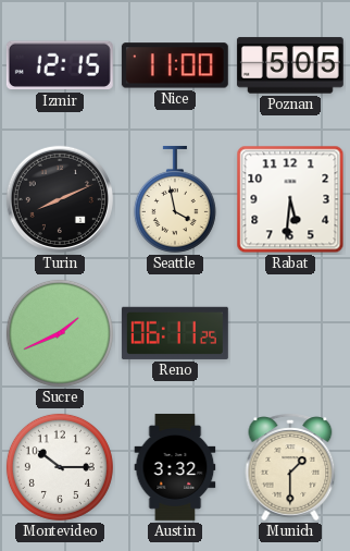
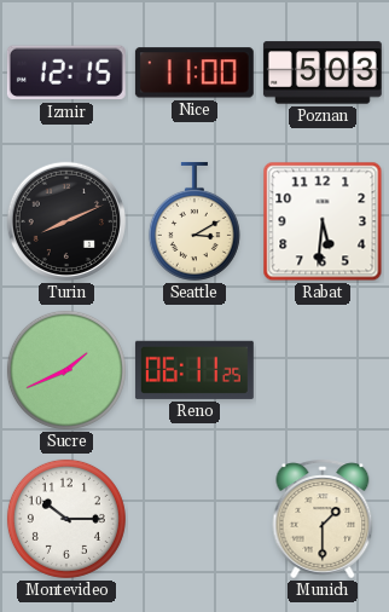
Poznan: 5:05 -> 5:03 (323, 73)
Seattle: 3:58 -> 3:10 (194, 221)
Austin: 3:32 -> none (175, 467)
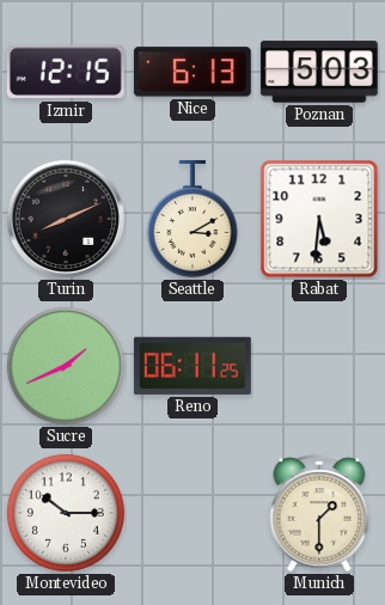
Nice: 11:00 -> 6:13 (192, 72)
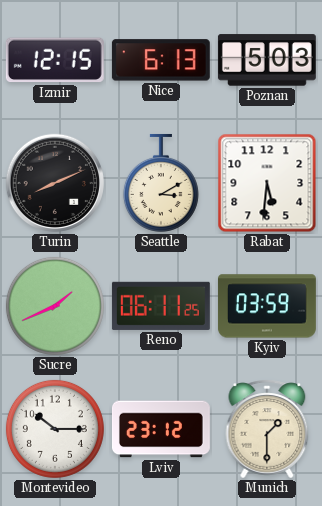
Kyiv: none -> 03:59 (267, 306)
Lviv: none -> 23:12 (161, 429)
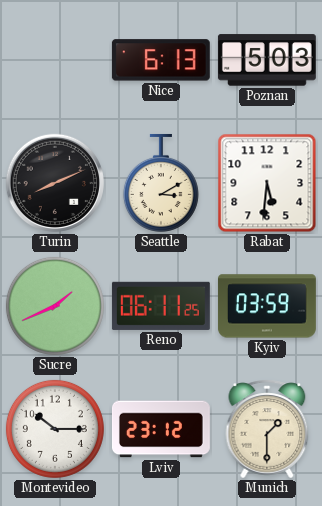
Izmir: 12:15 -> none (55, 60)
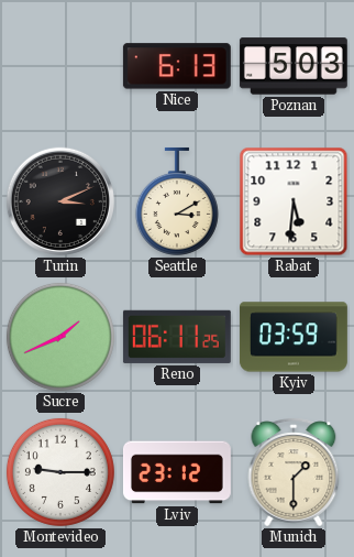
Turin: 8:11 -> 3:11 (60, 201)
Montevideo: 10:15 -> 9:15 (60, 472)
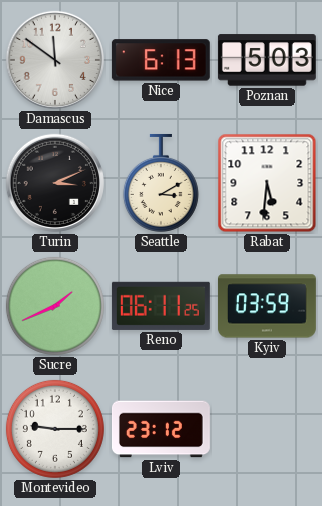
Damascus: none -> 11:51 (55, 60)
Munich: 1:30 -> none (294, 472)
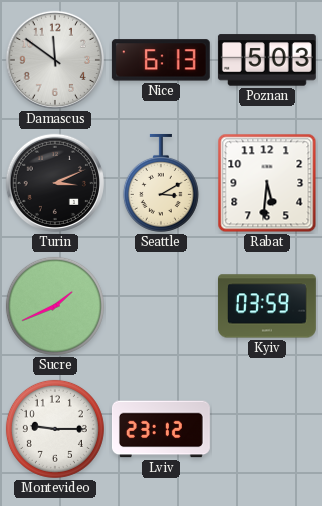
Reno: 06:11 -> none (161, 306)
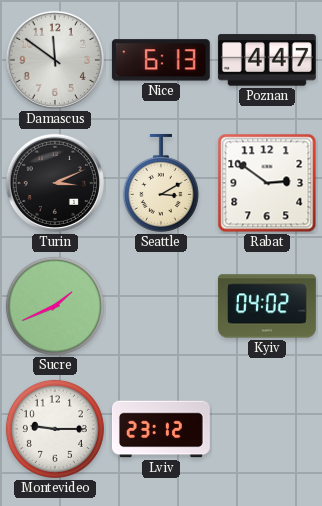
Poznan: 5:03 -> 4:47 (267, 60)
Rabat: 5:31 -> 2:51 (267, 183)
Kyiv: 03:59 -> 04:02 (267, 306)
